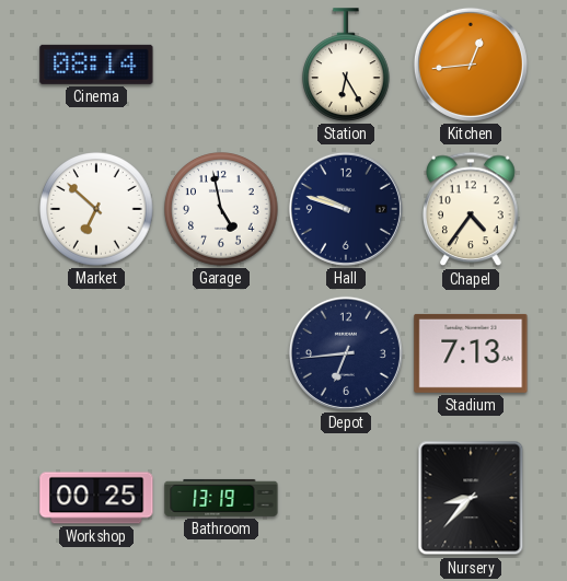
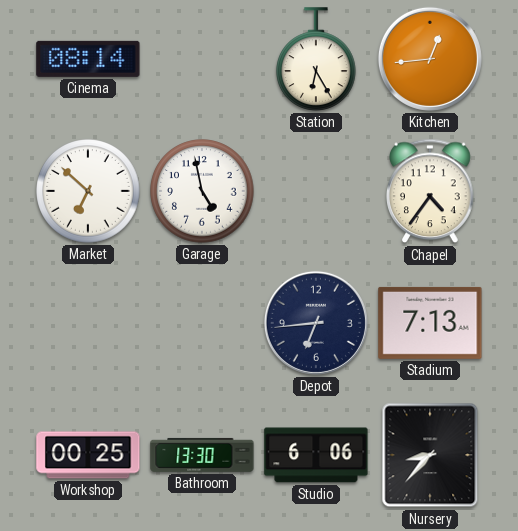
Hall: 9:48 -> none (346, 209)
Bathroom: 13:19 -> 13:30 (202, 455)
Studio: none -> 6:06 (316, 455)
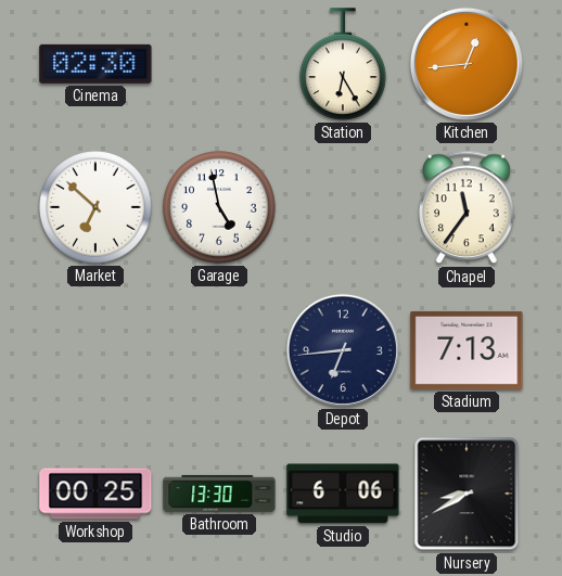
Cinema: 08:14 -> 02:30 (95, 64)
Chapel: 4:36 -> 11:36 (467, 207)
Nursery: 8:37 -> 8:40 (467, 494)
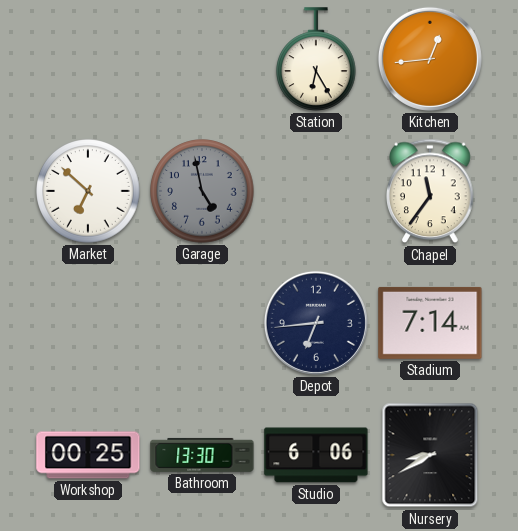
Cinema: 02:30 -> none (95, 64)
Garage dial: white -> grey (202, 191)
Stadium: 7:13 -> 7:14 (430, 323)
